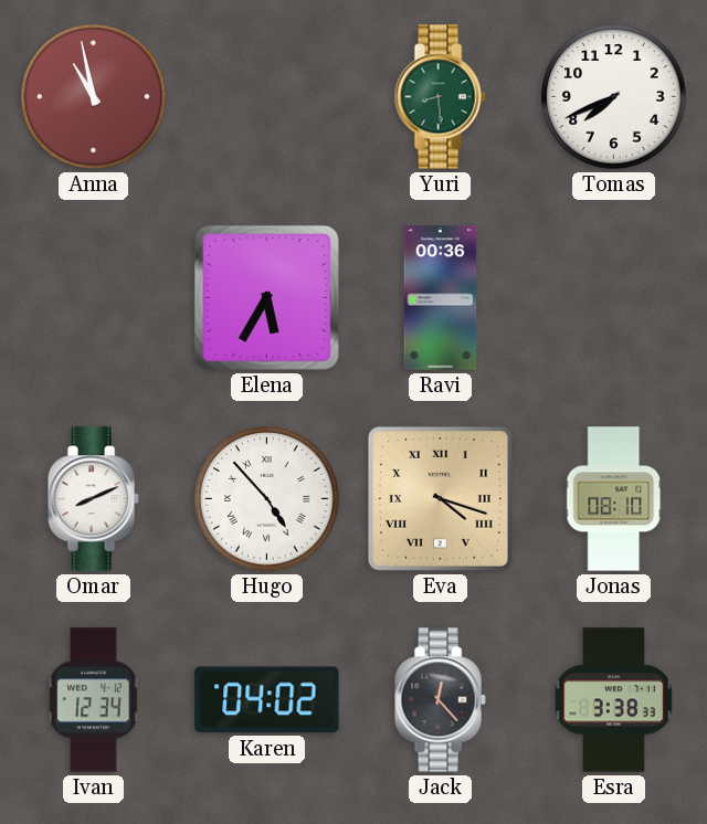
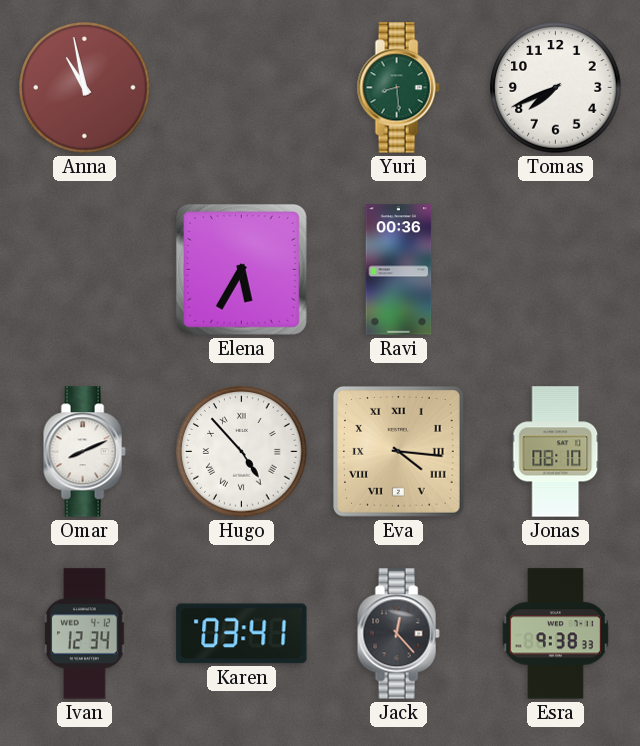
Eva: 4:18 -> 4:16 (399, 452)
Karen: 04:02 -> 03:41 (242, 634)
Esra: 3:38 -> 9:38 (555, 634)
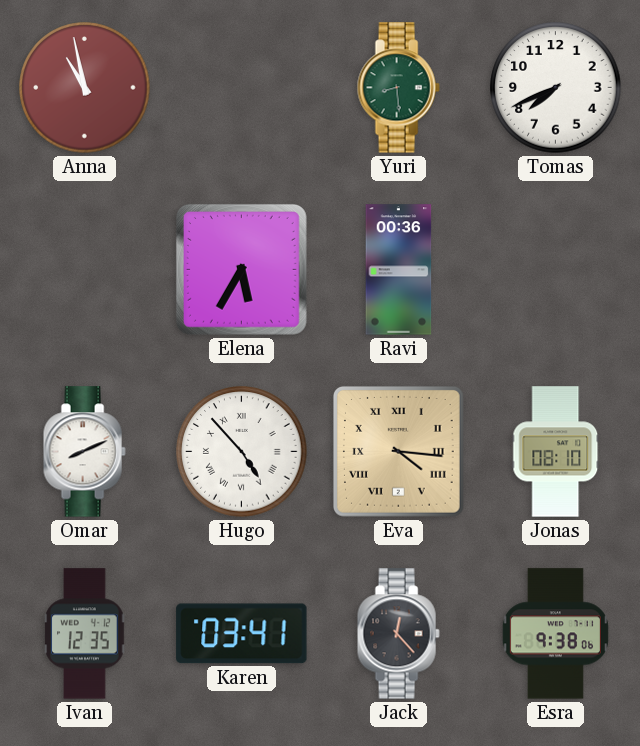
Ivan: 12:34 -> 12:35 (85, 634)
Esra: 9:38:33 -> 9:38:06 (555, 634)
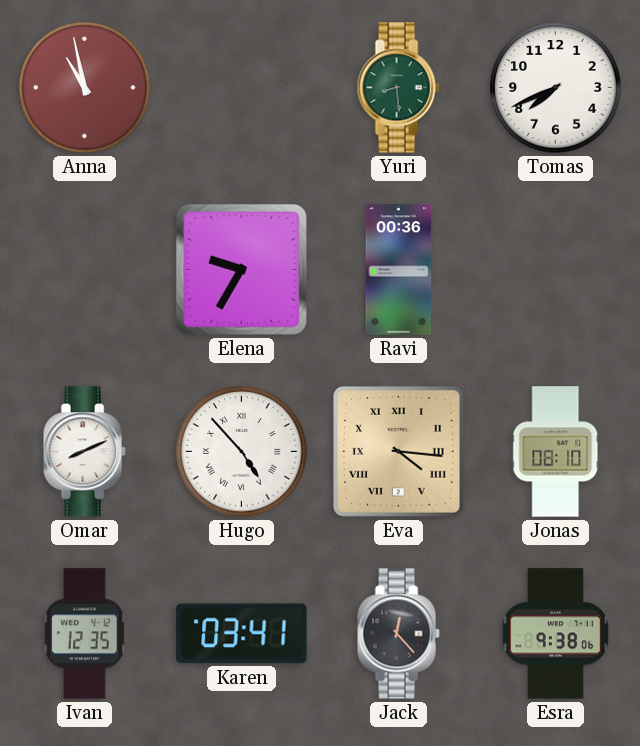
Elena: 5:35 -> 9:35 (241, 269)
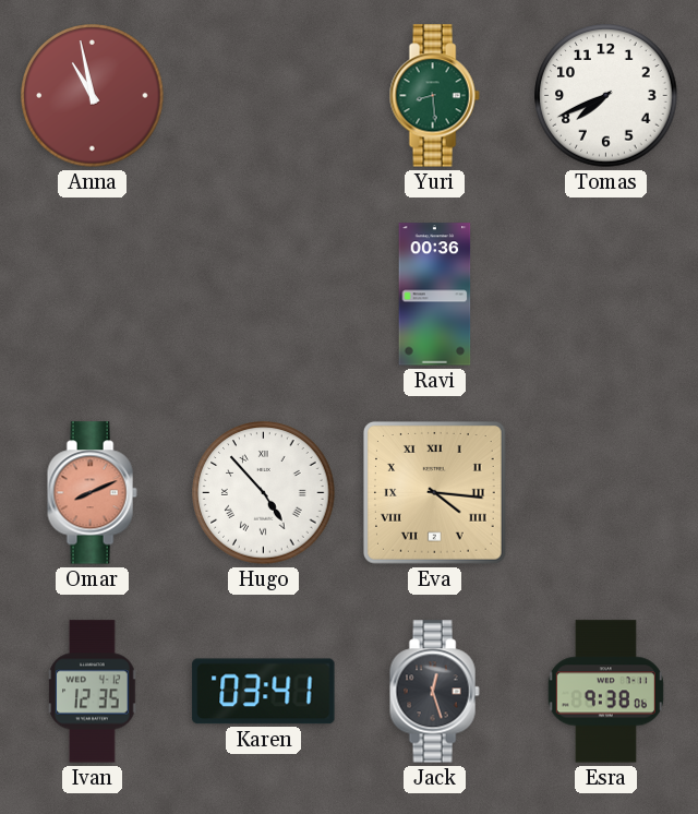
Elena: 9:35 -> none (241, 269)
Omar dial: white -> salmon (92, 493)
Jonas: 08:10 -> none (556, 452)
Jack: 12:23 -> 12:27 (434, 692)
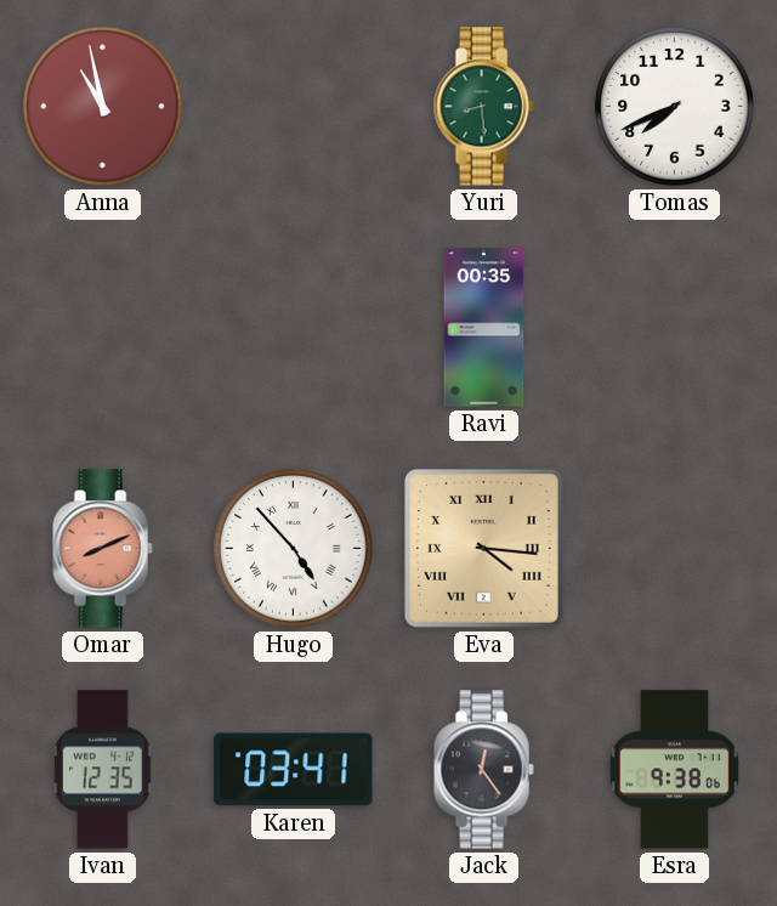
Ravi: 00:36 -> 00:35 (484, 328)
Jack: 12:27 -> 12:24 (483, 770)
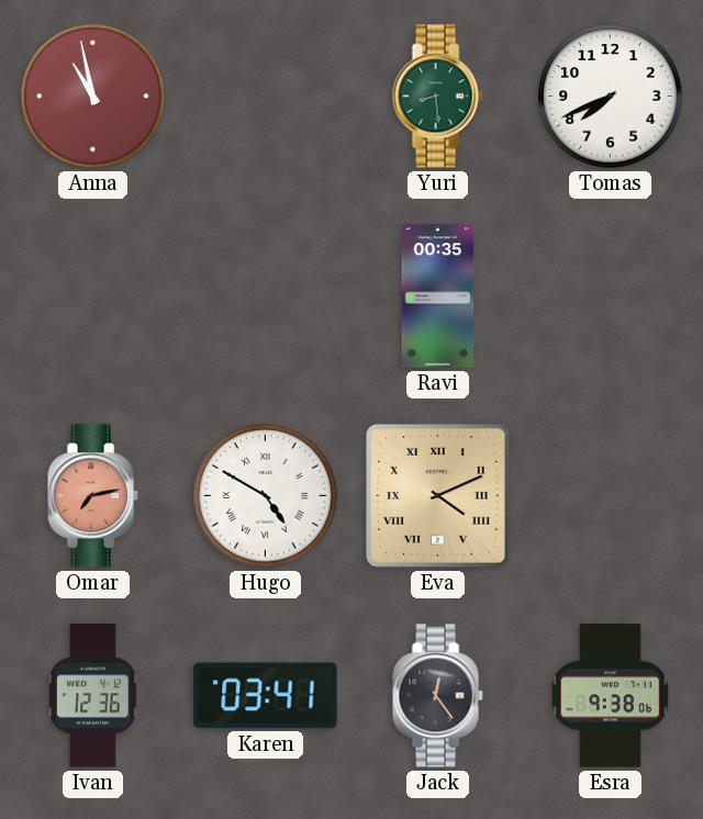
Omar: 8:11 -> 7:13 (92, 496)
Hugo: 4:53 -> 4:50 (266, 496)
Eva: 4:16 -> 4:11 (438, 496)
Ivan: 12:35 -> 12:36 (93, 696)
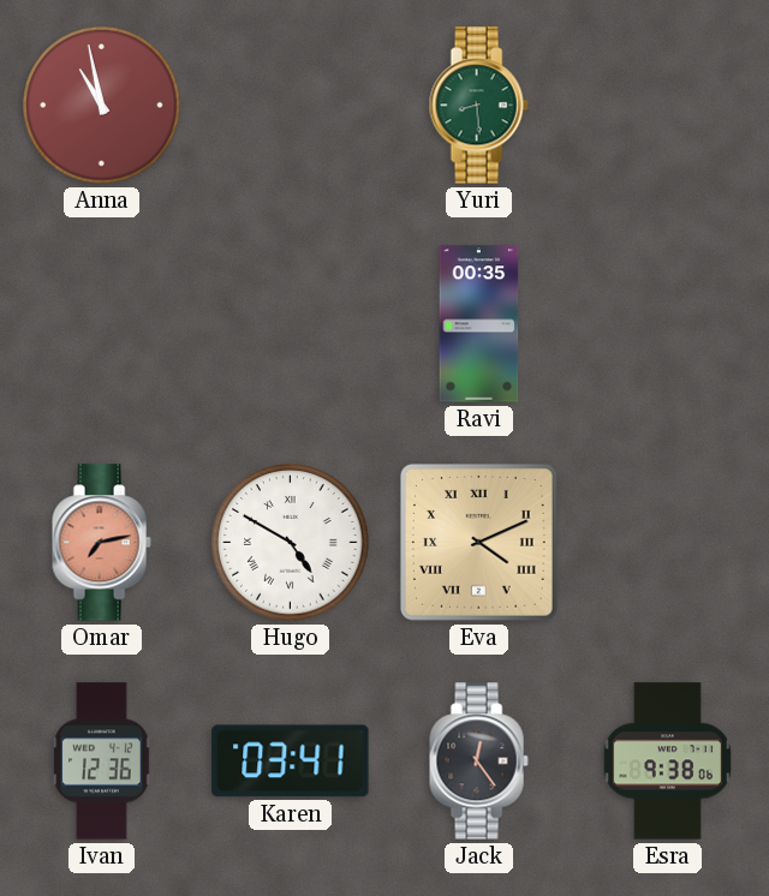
Tomas: 7:41 -> none (611, 97)
